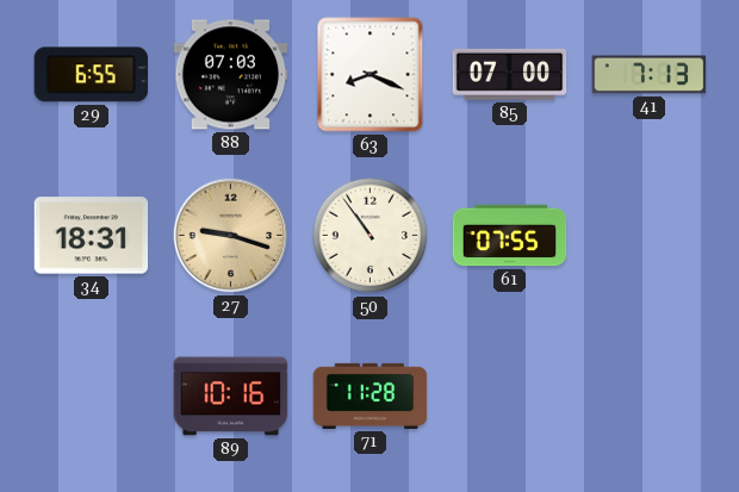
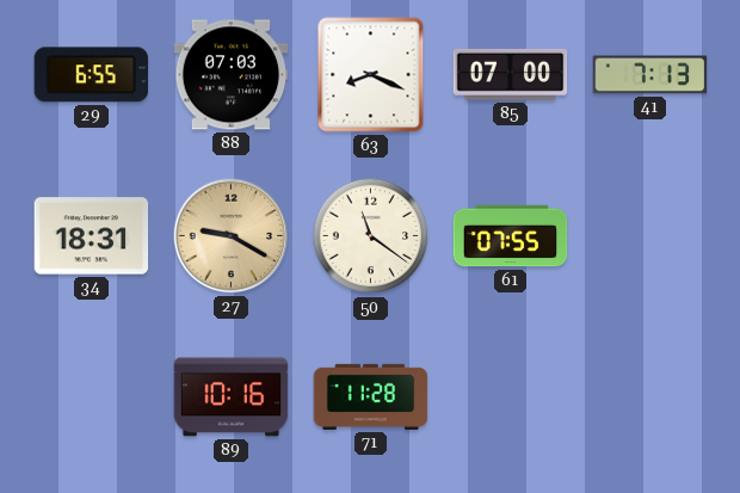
27: 9:18 -> 9:20 (232, 236)
50: 10:54 -> 11:21 (371, 236)
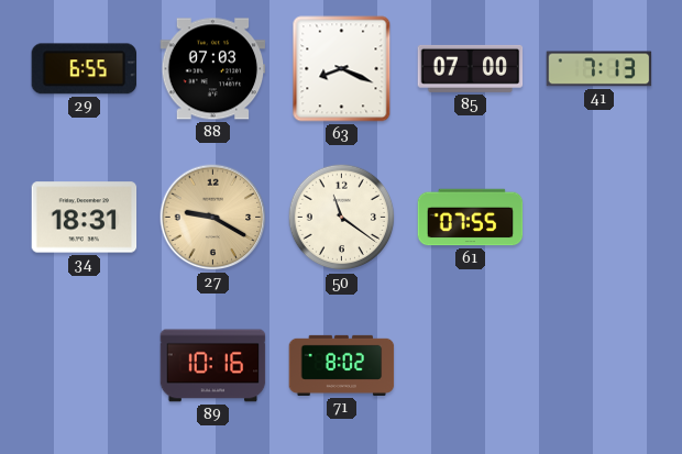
71: 11:28 -> 8:02 (342, 365)
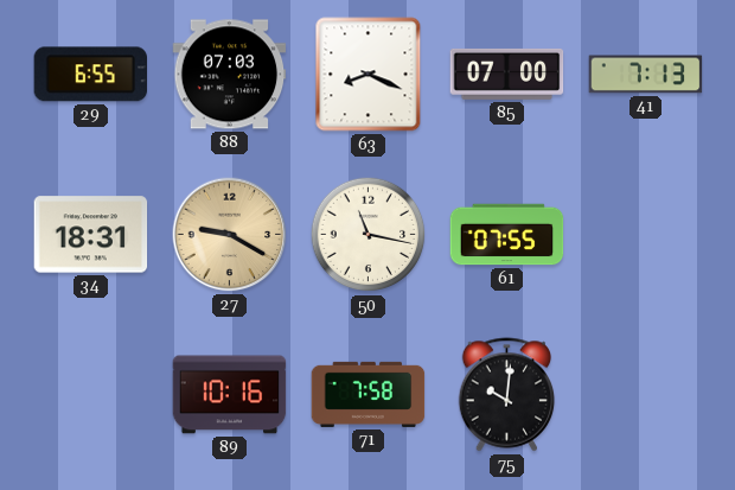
50: 11:21 -> 11:17 (369, 235)
71: 8:02 -> 7:58 (369, 394)
75: none -> 10:01 (507, 395)
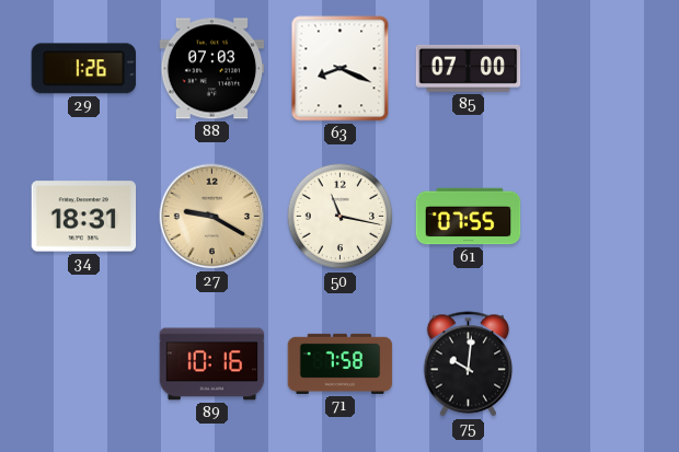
29: 6:55 -> 1:26 (84, 69)
41: 7:13 -> none (646, 75)
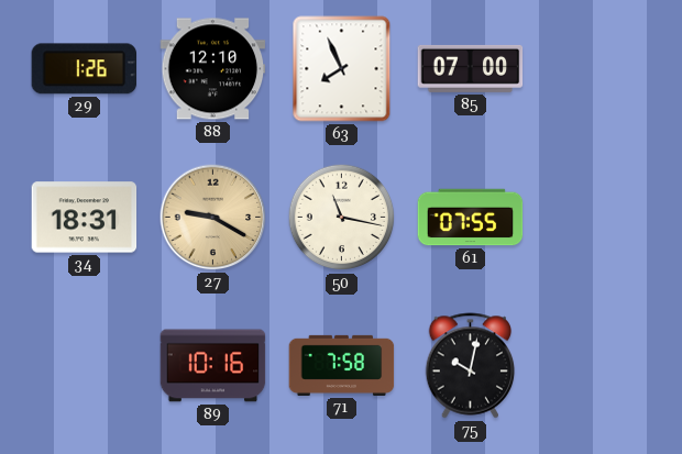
88: 07:03 -> 12:10 (213, 69)
63: 8:19 -> 7:56 (342, 69)
75: 10:01 -> 10:02 (471, 366)
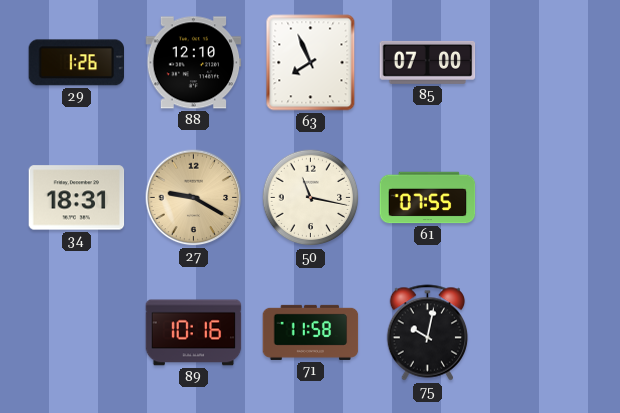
71: 7:58 -> 11:58 (311, 332)
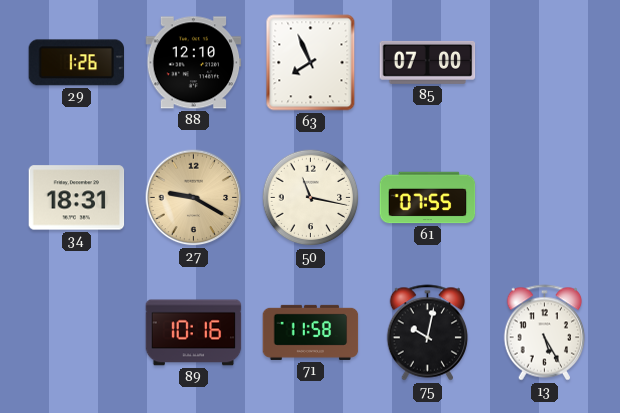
13: none -> 5:25 (545, 333)
